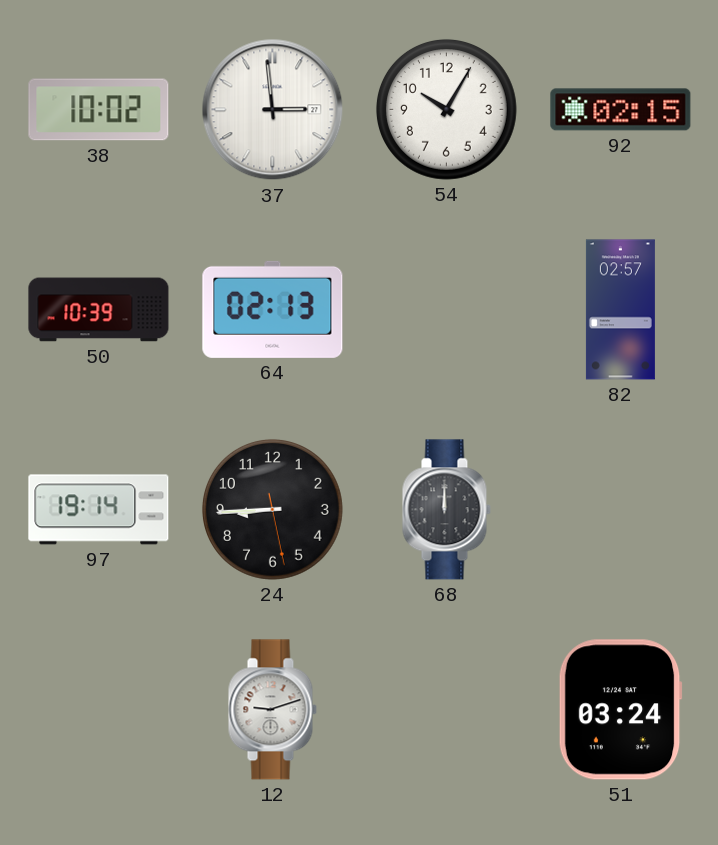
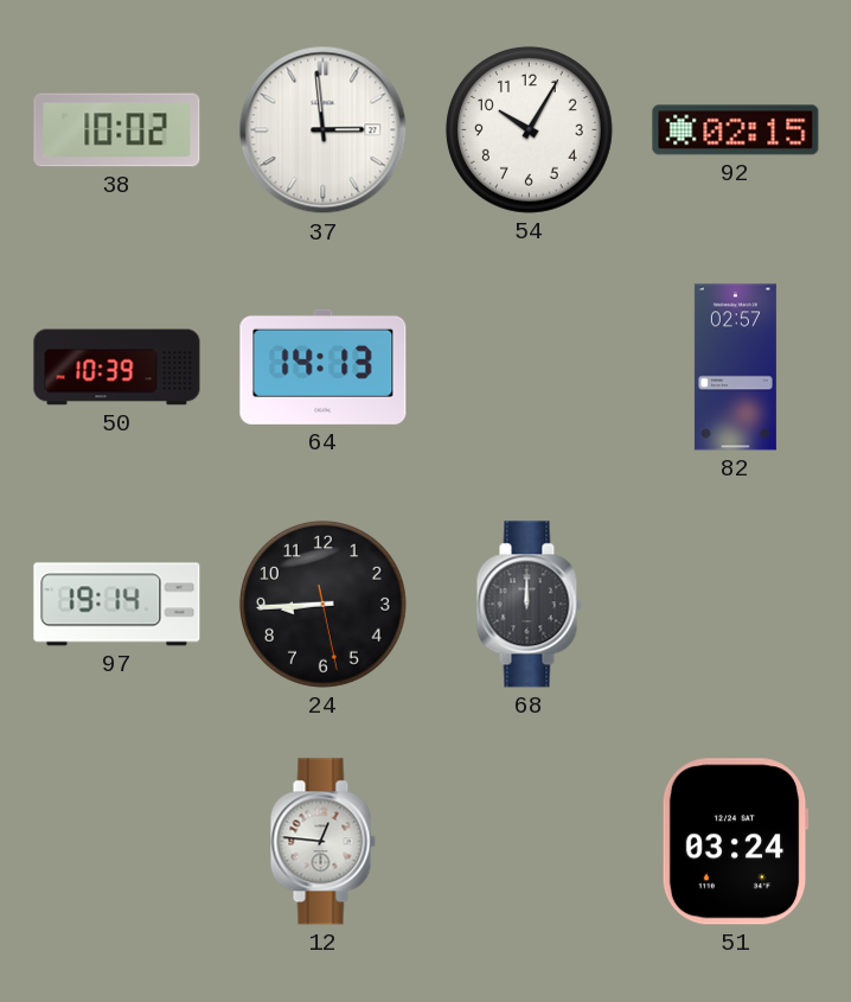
64: 02:13 -> 14:13 (324, 366)
12: 9:12 -> 12:46 (322, 842)
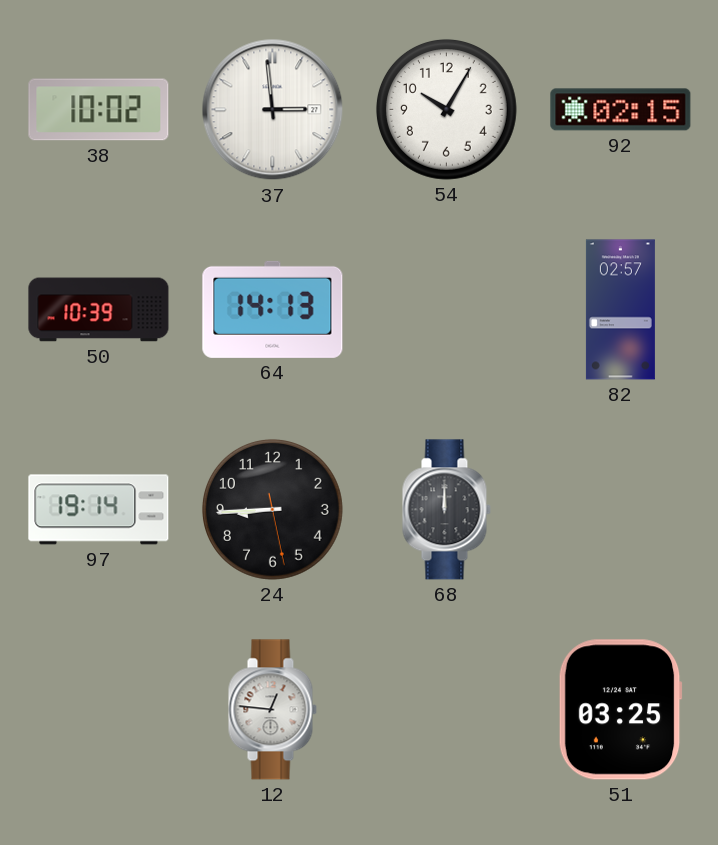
51: 03:24 -> 03:25 (620, 710)
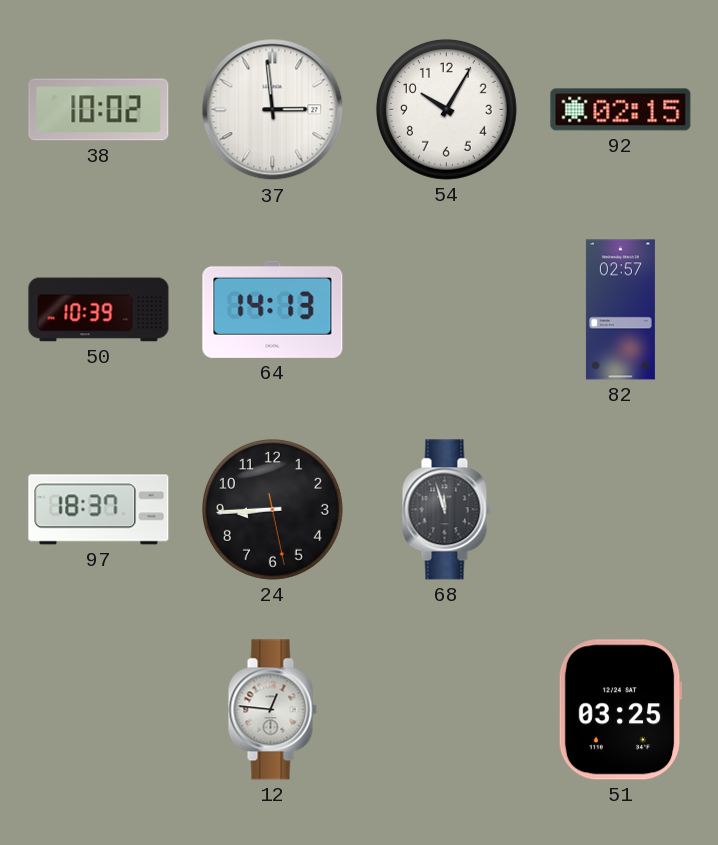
97: 19:14 -> 18:37 (99, 510)
68: 12:00 -> 11:57 (446, 510)
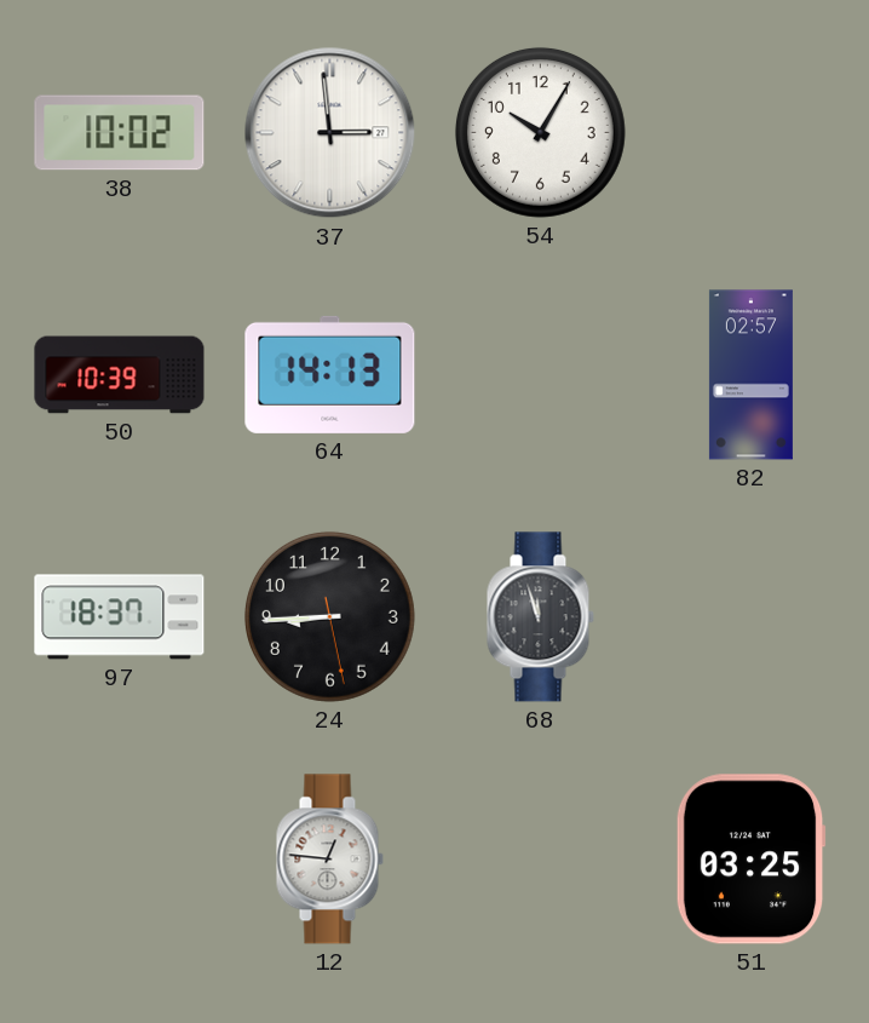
92: 02:15 -> none (621, 110)
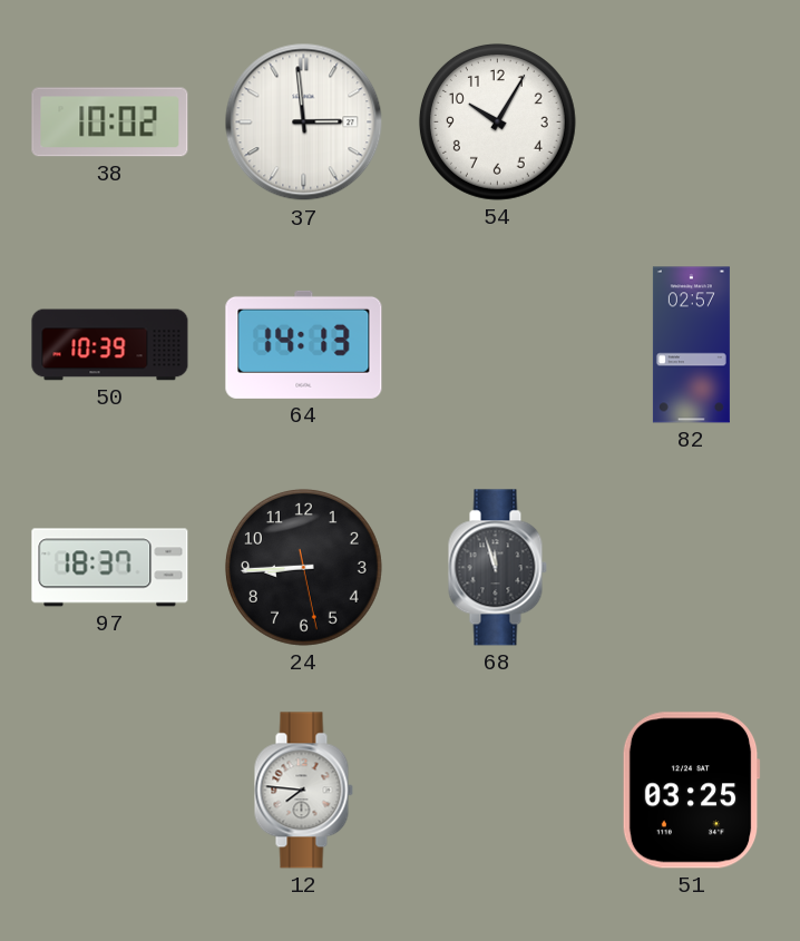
12: 12:46 -> 7:46 (303, 791)
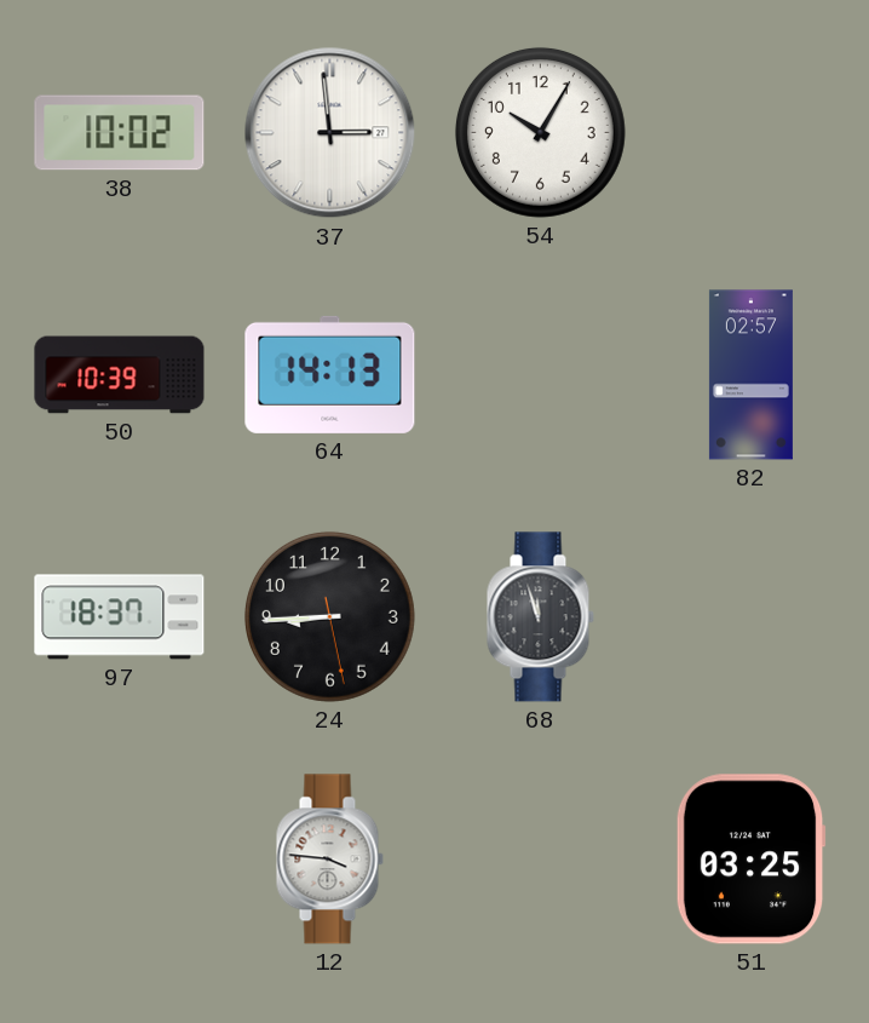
12: 7:46 -> 3:46 (329, 860)
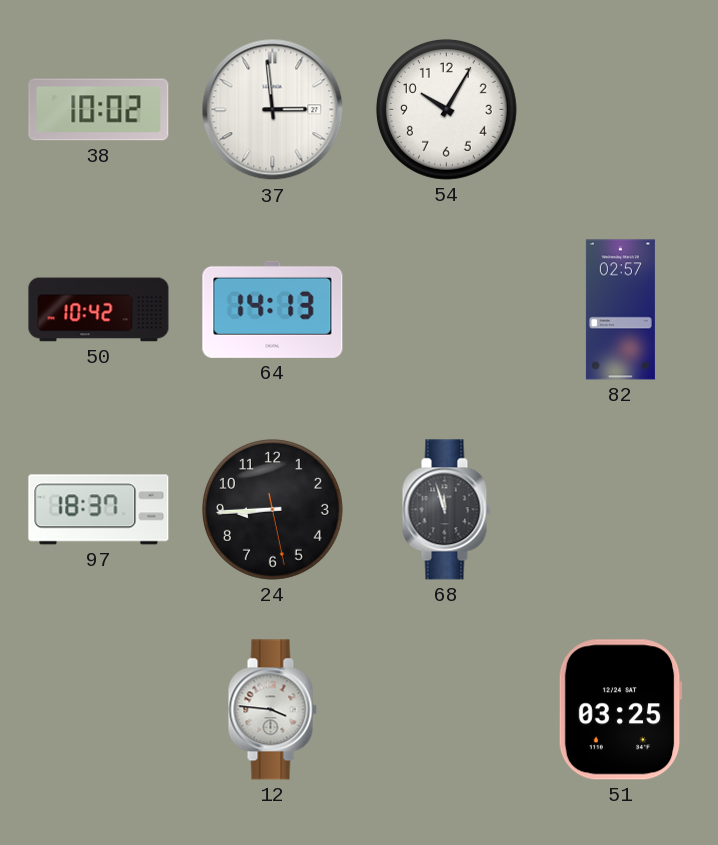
50: 10:39 -> 10:42 (99, 310)
